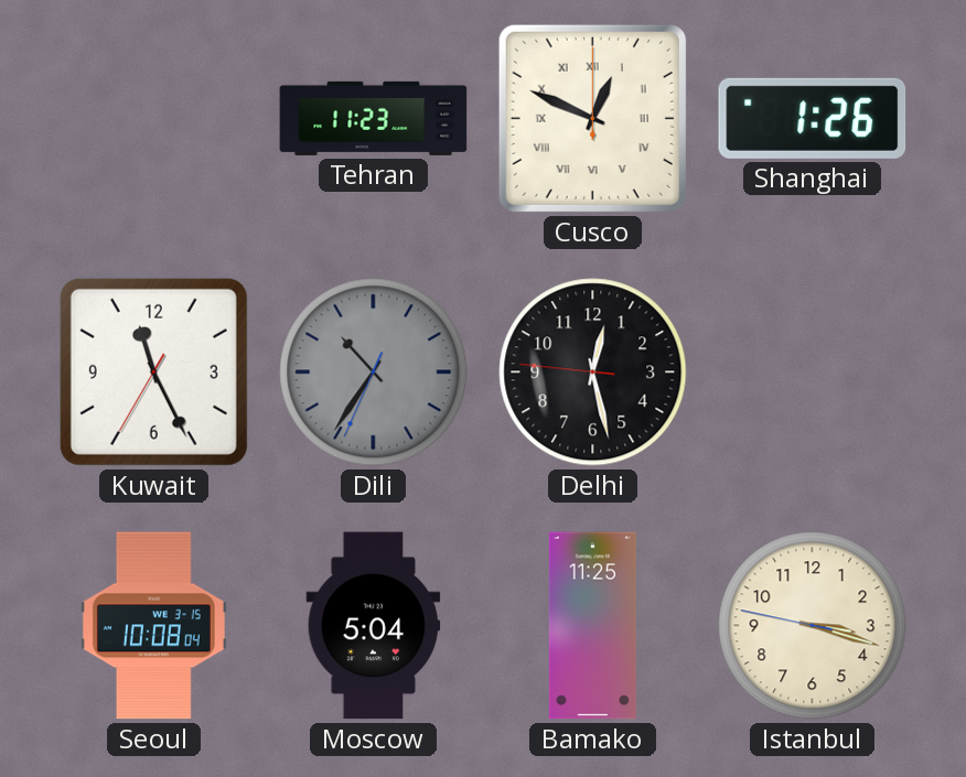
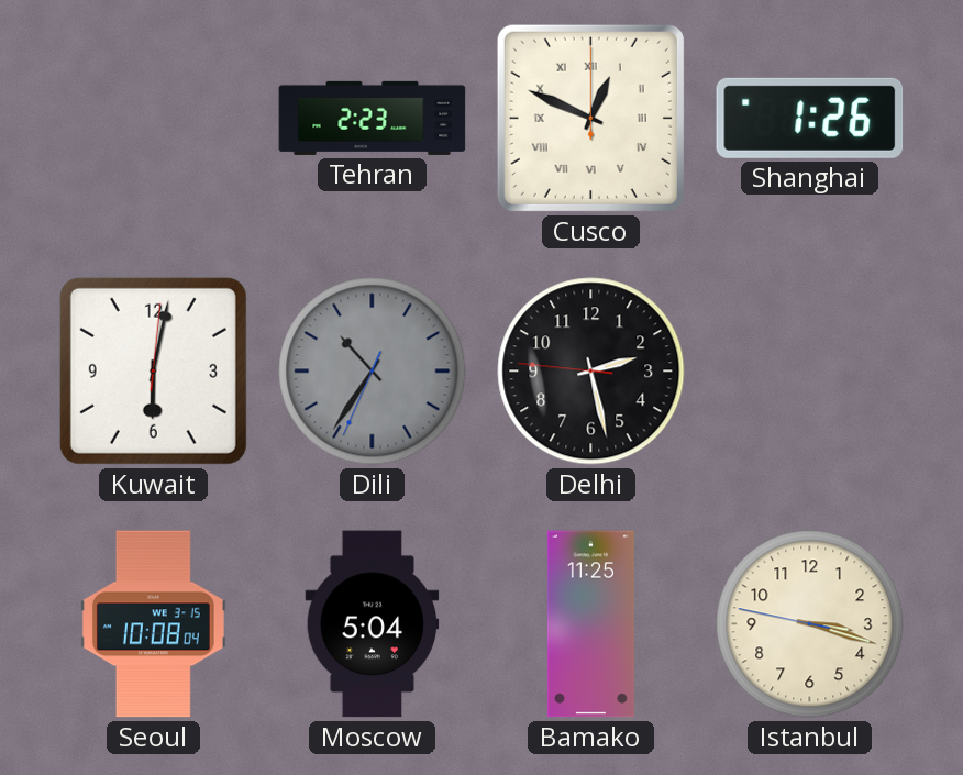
Tehran: 11:23 -> 2:23 (373, 118)
Kuwait: 11:25 -> 6:02 (153, 370)
Delhi: 12:27 -> 2:27 (591, 372)
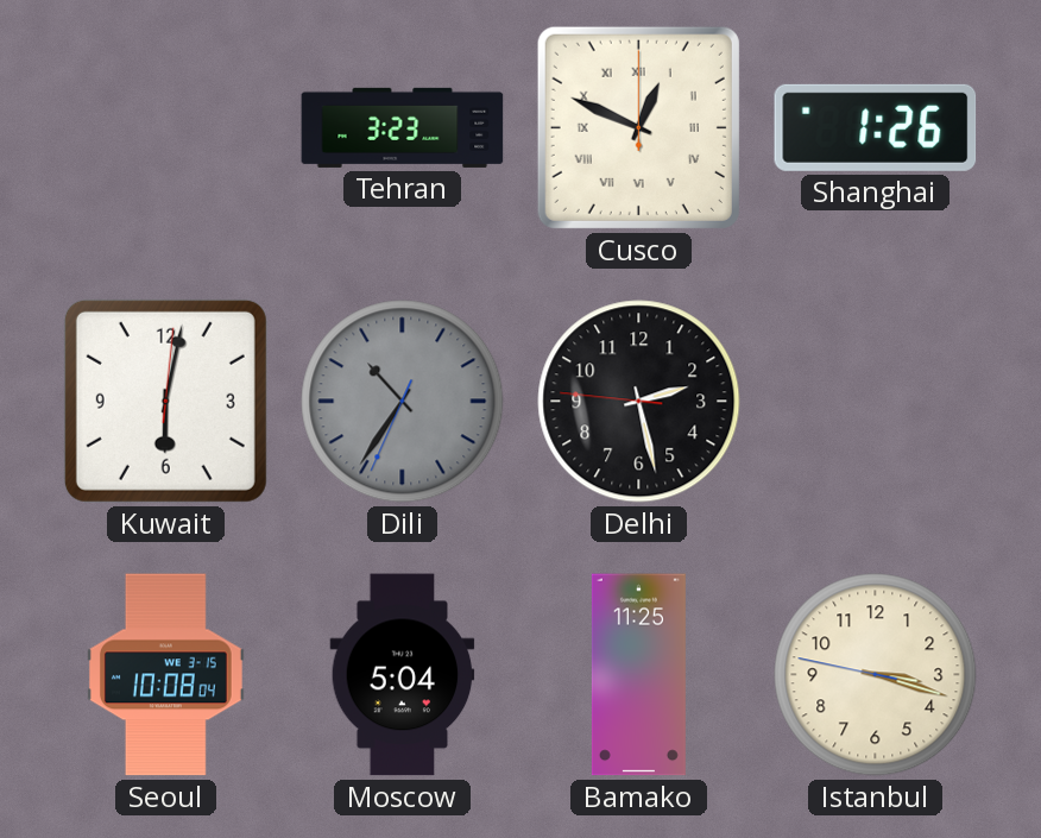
Tehran: 2:23 -> 3:23 (403, 127)
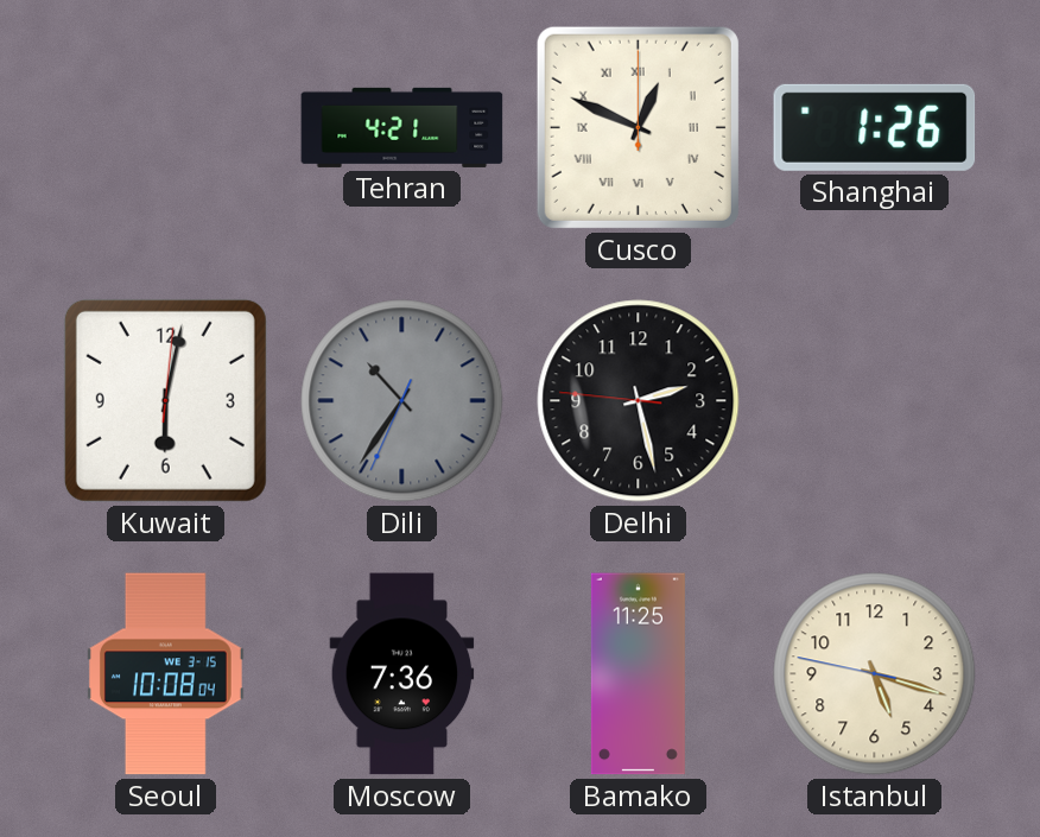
Tehran: 3:23 -> 4:21 (402, 127)
Moscow: 5:04 -> 7:36 (402, 674)
Istanbul: 3:17 -> 5:17 (875, 674)
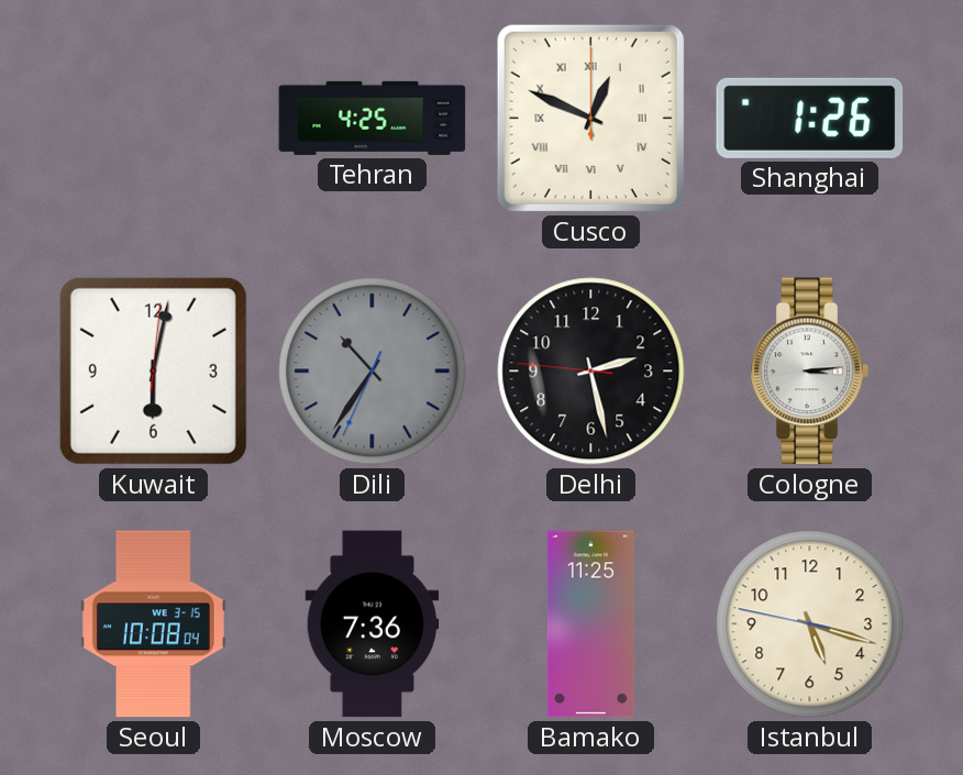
Tehran: 4:21 -> 4:25 (373, 118)
Cologne: none -> 3:14 (809, 372)
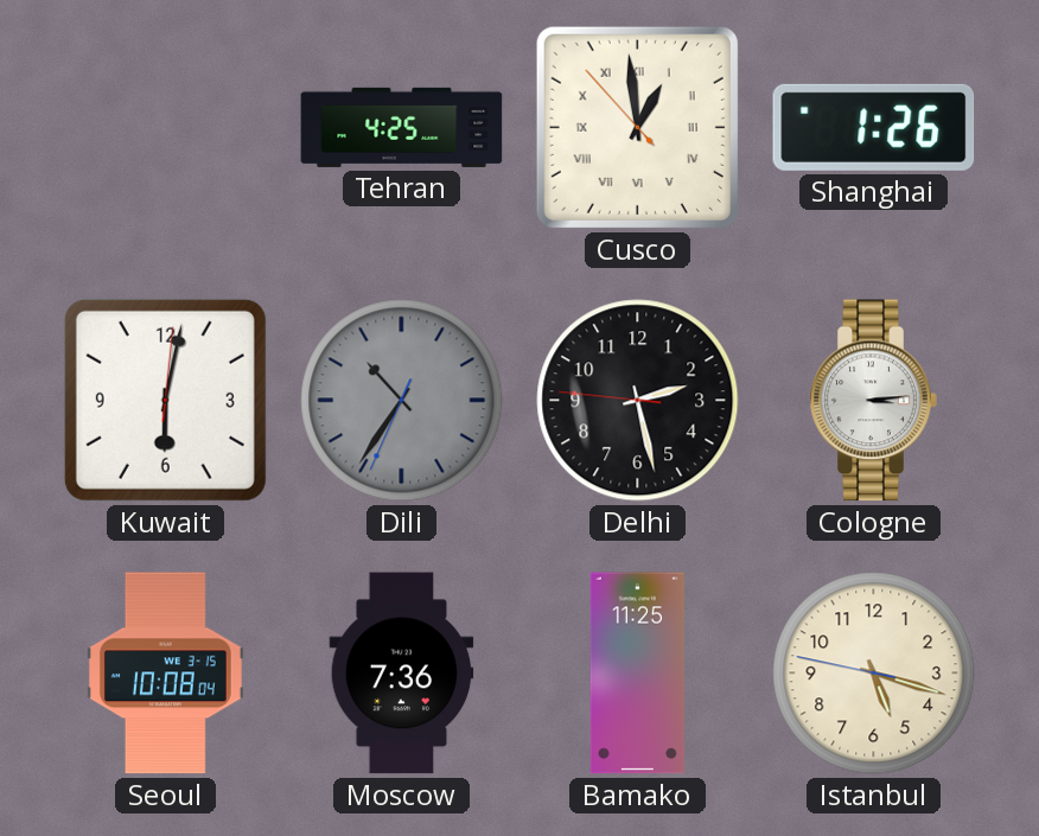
Cusco: 12:49 -> 12:58 (637, 127)
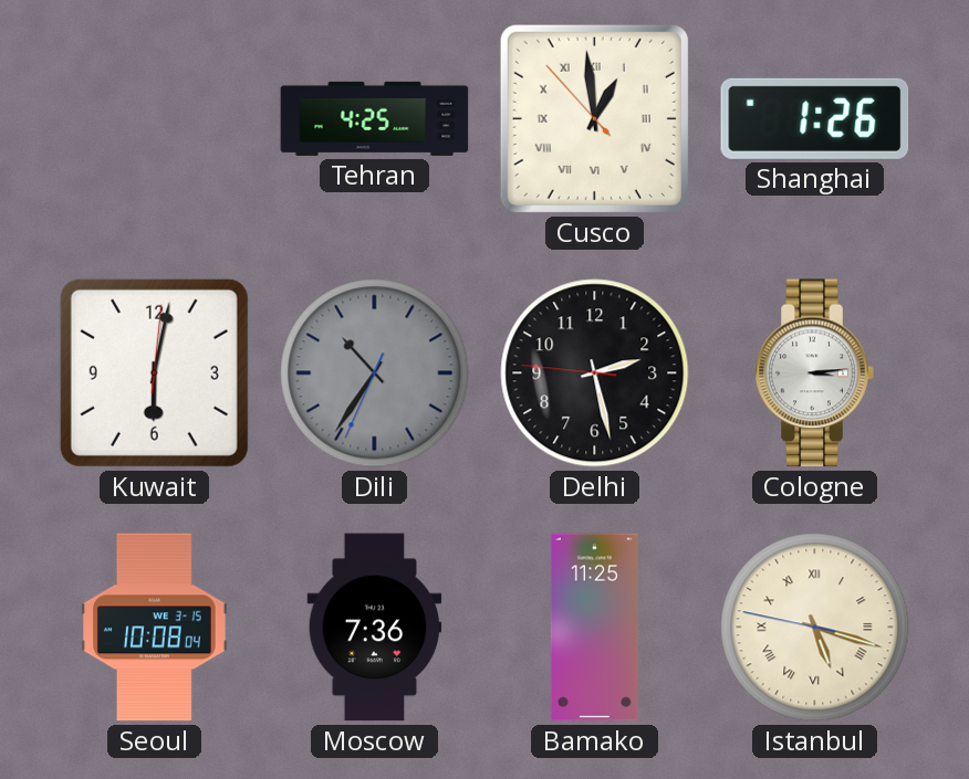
Istanbul numerals: Arabic -> Roman (815, 628)
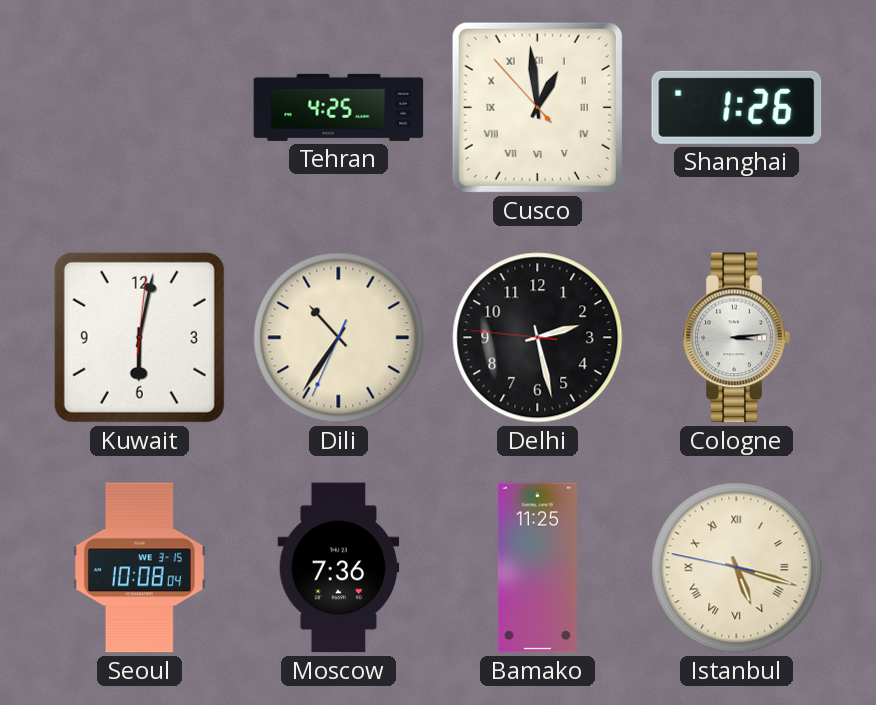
Dili dial: grey -> cream (339, 338)
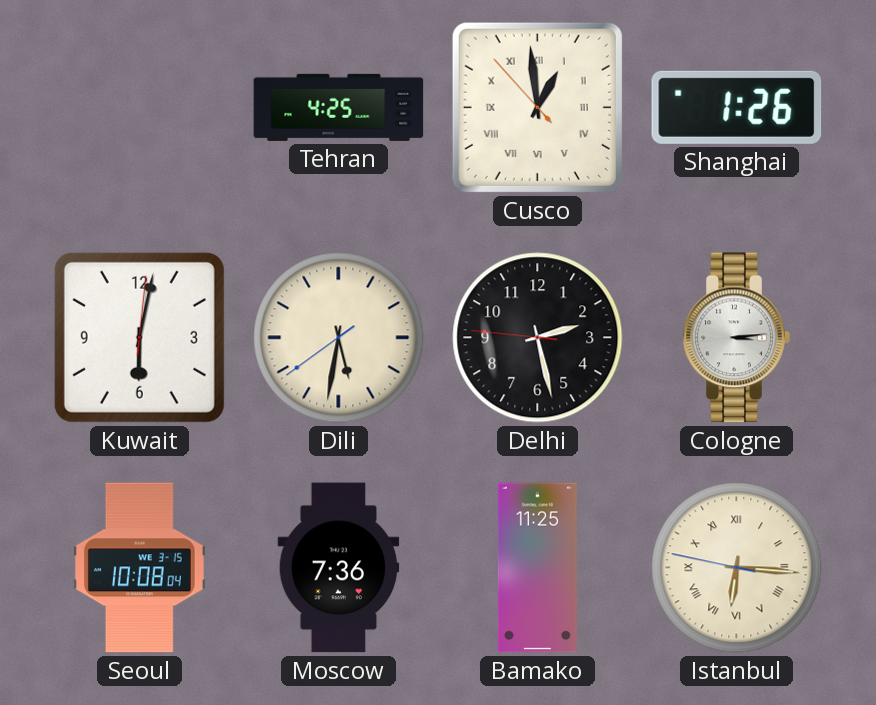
Dili: 10:35 -> 5:31 (339, 338)
Istanbul: 5:17 -> 6:15 (737, 568)
